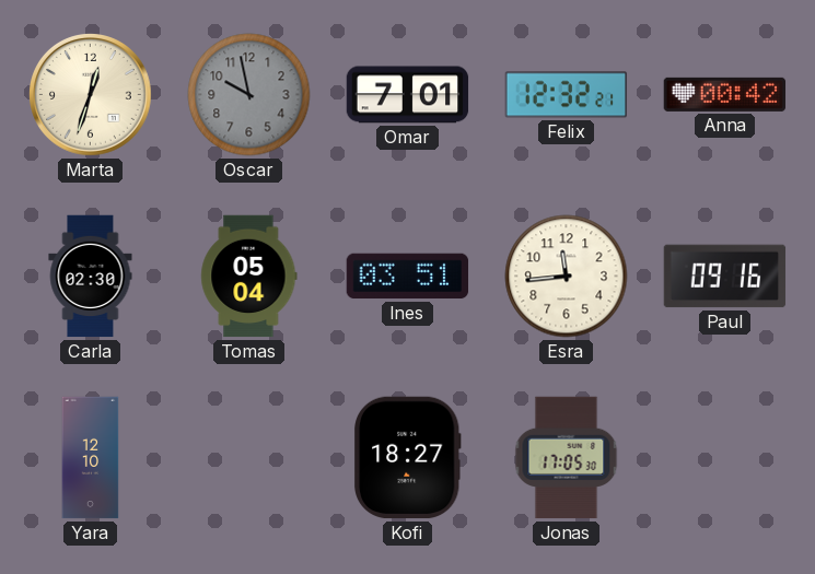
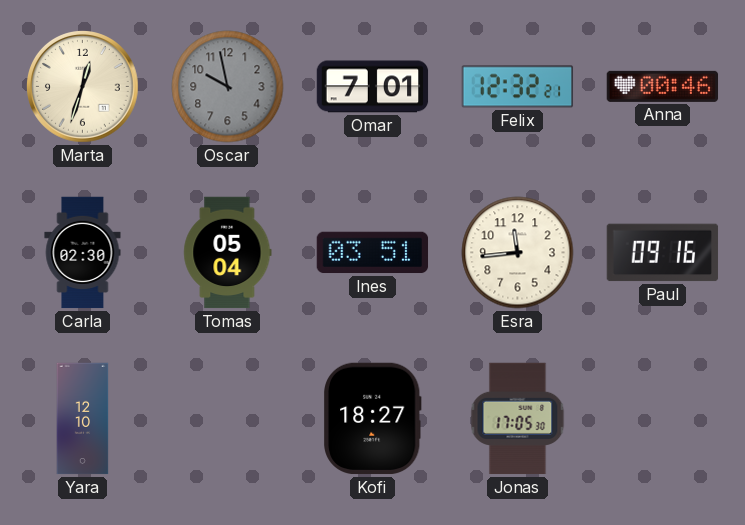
Anna: 00:42 -> 00:46 (663, 86)
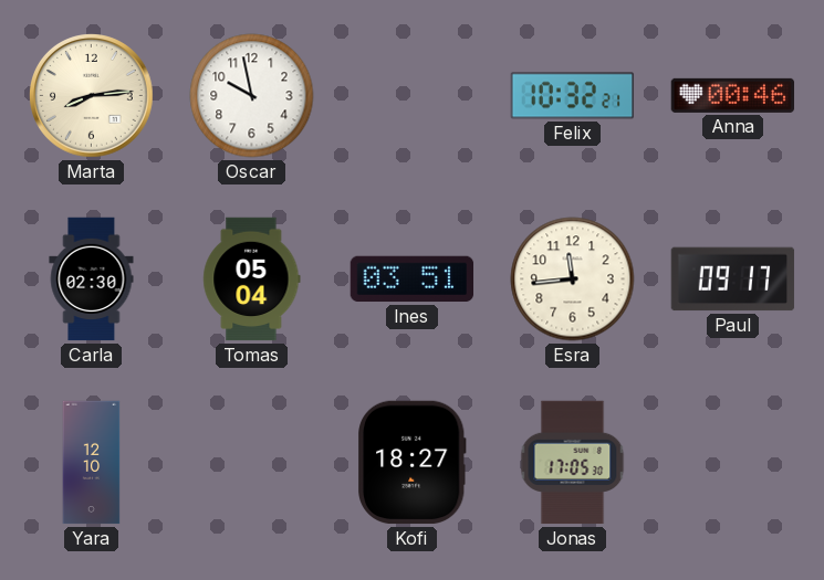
Marta: 12:33 -> 8:14 (92, 96)
Oscar dial: grey -> white (252, 96)
Omar: 7:01 -> none (373, 87)
Felix: 12:32 -> 10:32 (573, 96)
Paul: 09:16 -> 09:17 (733, 280)
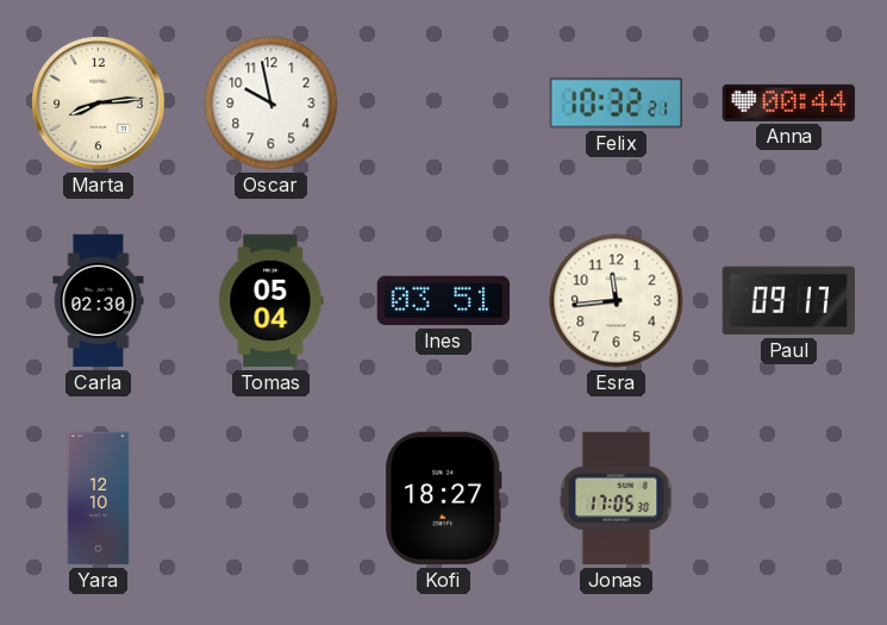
Anna: 00:46 -> 00:44 (789, 102)
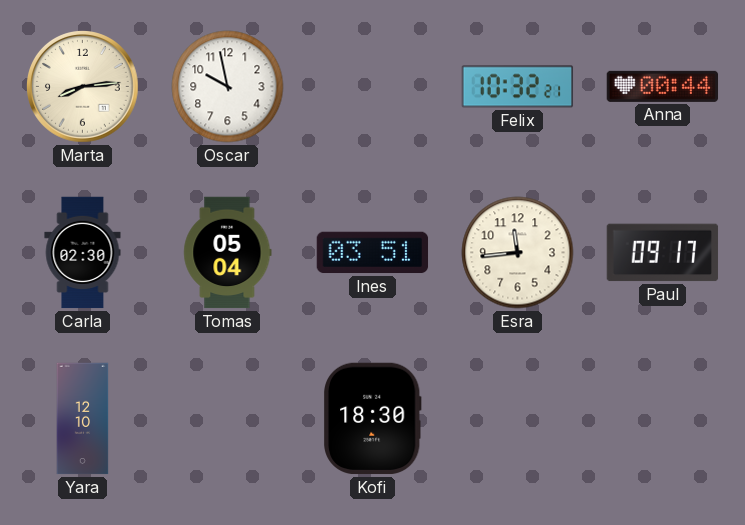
Kofi: 18:27 -> 18:30 (372, 419)
Jonas: 17:05 -> none (617, 499)
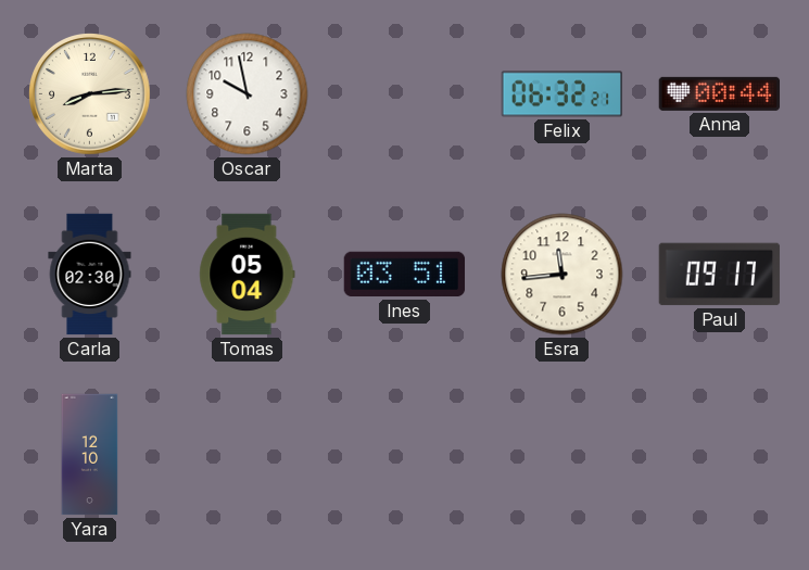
Felix: 10:32 -> 06:32 (562, 94)
Kofi: 18:30 -> none (372, 419)
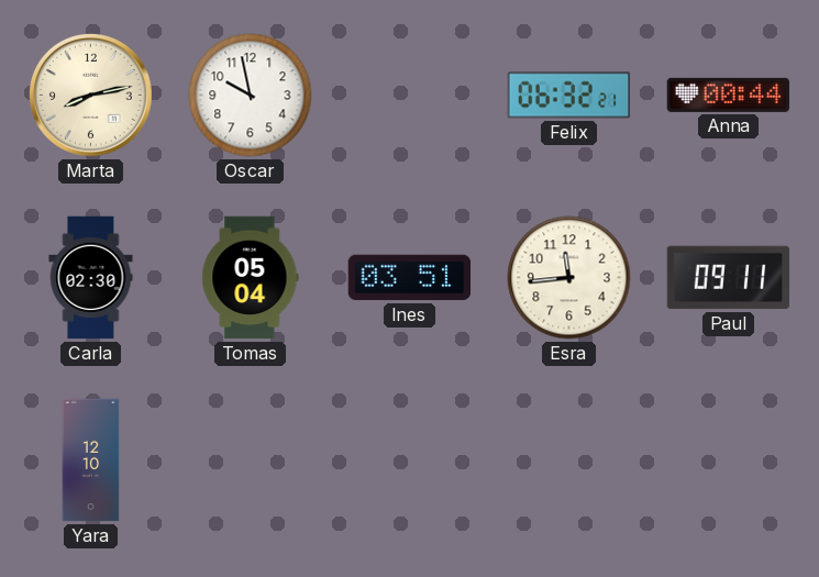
Marta: 8:14 -> 8:13 (91, 96)
Paul: 09:17 -> 09:11 (729, 278)
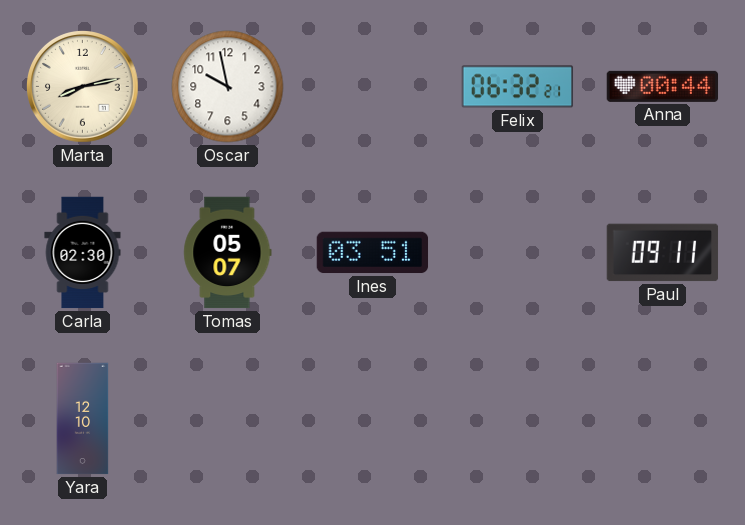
Tomas: 05:04 -> 05:07 (228, 253)
Esra: 11:44 -> none (569, 278)
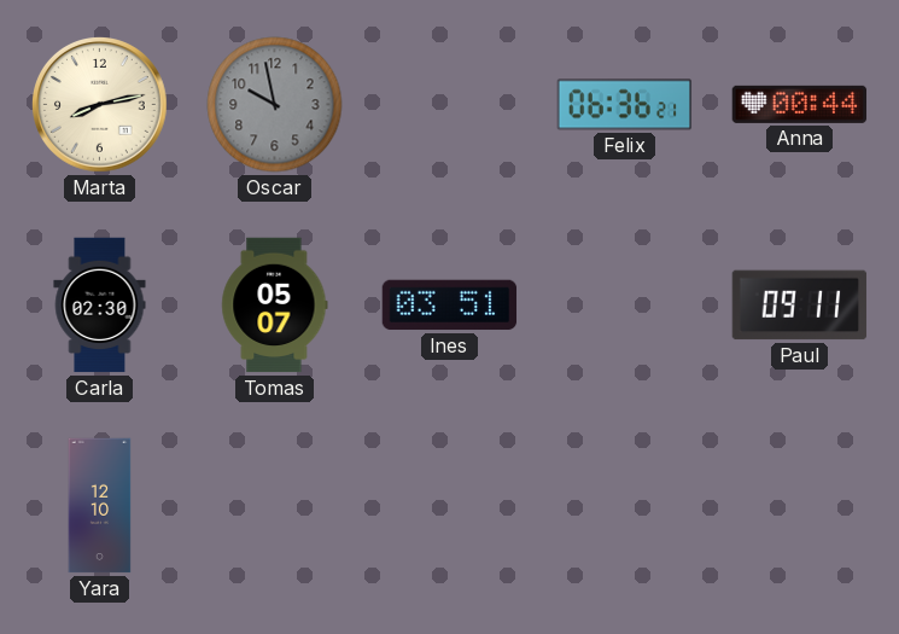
Oscar dial: white -> grey (275, 105)
Felix: 06:32 -> 06:36 (625, 105)
